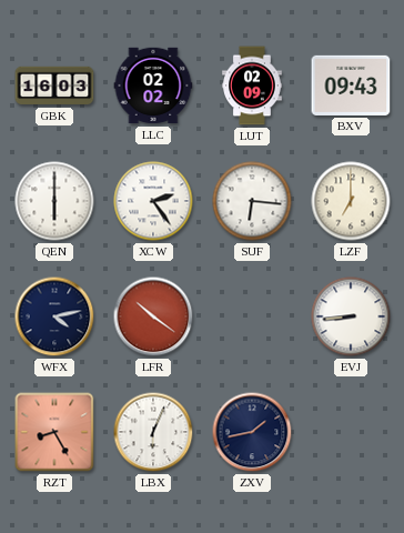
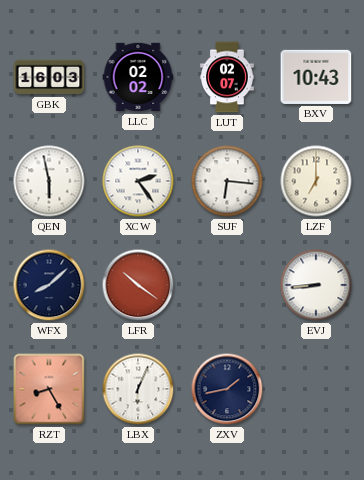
LUT: 02:09 -> 02:07 (228, 77)
BXV: 09:43 -> 10:43 (316, 77)
QEN: 6:00 -> 5:58 (49, 181)
WFX: 4:13 -> 8:08 (49, 285)
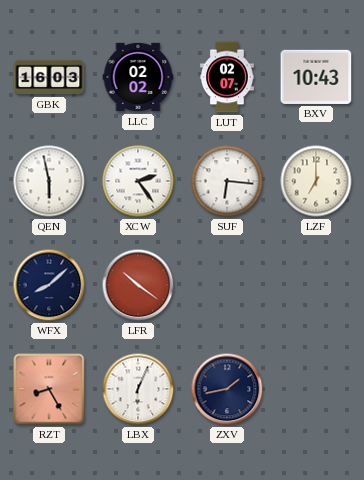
EVJ: 8:44 -> none (316, 285)
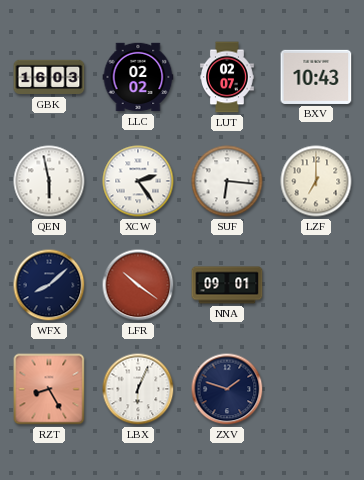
NNA: none -> 09:01 (227, 285)
ZXV: 1:43 -> 1:48 (227, 389)
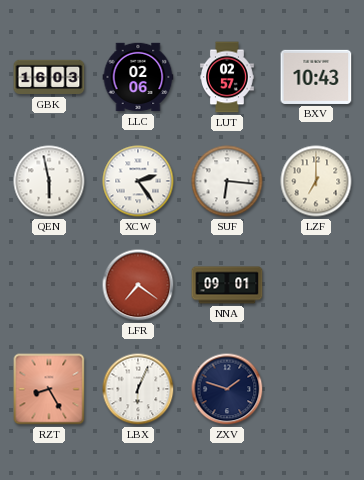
LLC: 02:02 -> 02:06 (138, 77)
LUT: 02:07 -> 02:57 (228, 77)
WFX: 8:08 -> none (49, 285)
LFR: 10:21 -> 7:21 (138, 285)
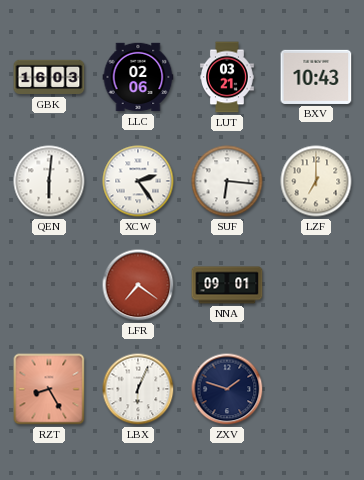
LUT: 02:57 -> 03:21 (228, 77)
QEN: 5:58 -> 6:01 (49, 181)
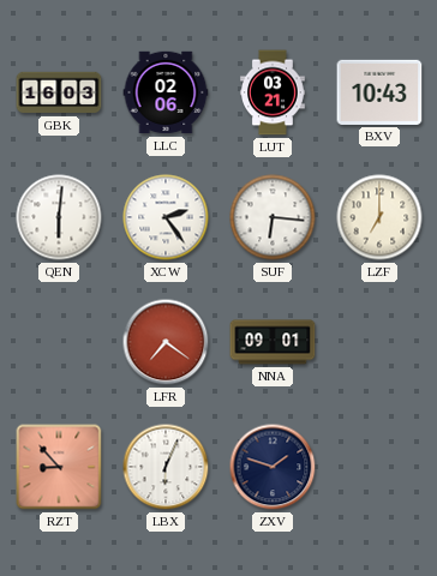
RZT: 8:25 -> 8:53 (59, 467)
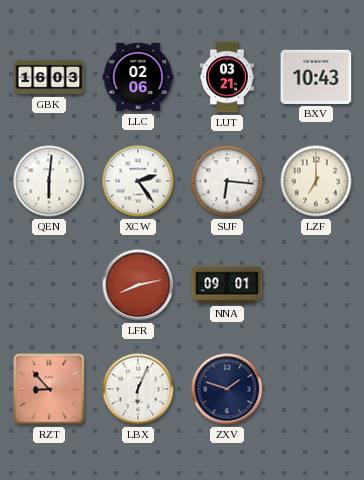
LFR: 7:21 -> 8:13 (138, 285)
